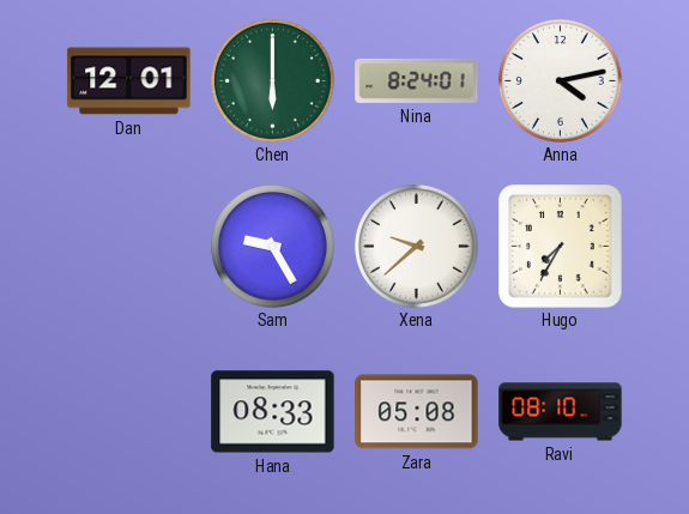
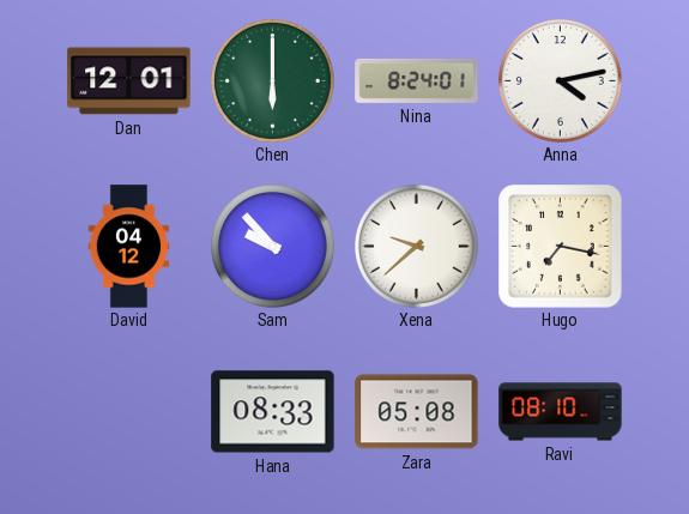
David: none -> 04:12 (129, 247)
Sam: 9:25 -> 9:53 (272, 246)
Hugo: 7:35 -> 7:17 (561, 247)
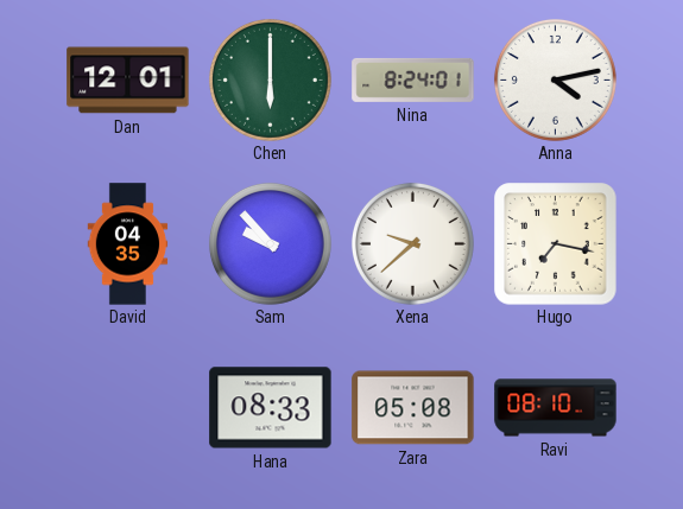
David: 04:12 -> 04:35 (128, 244)
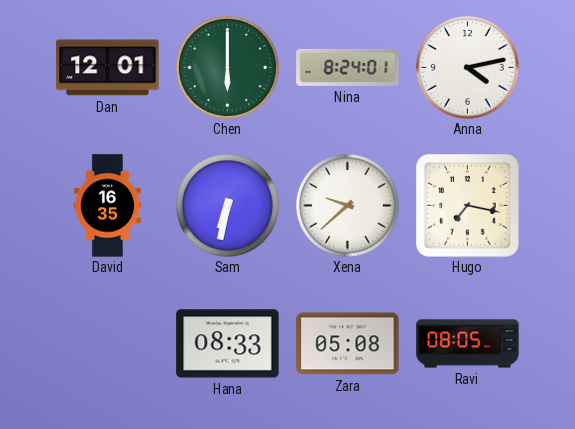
David: 04:35 -> 16:35 (108, 206)
Sam: 9:53 -> 6:32 (227, 205)
Ravi: 08:10 -> 08:05 (468, 344)
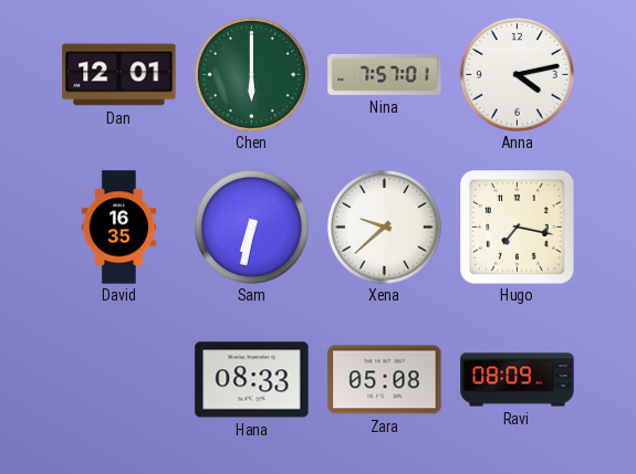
Nina: 8:24 -> 7:57 (385, 74)
Ravi: 08:05 -> 08:09 (518, 380)
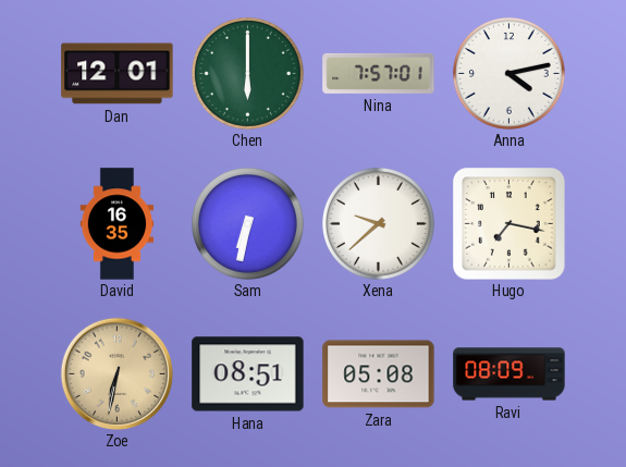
Zoe: none -> 6:32 (116, 373)
Hana: 08:33 -> 08:51 (248, 374)
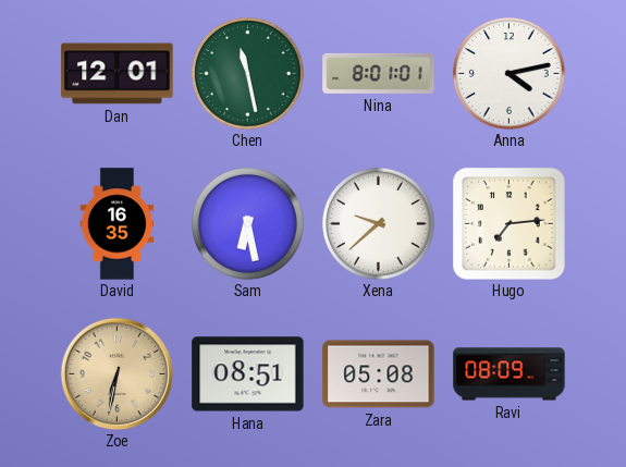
Chen: 6:00 -> 11:28 (247, 73)
Nina: 7:57 -> 8:01 (379, 73)
Sam: 6:32 -> 6:28 (247, 223)
Hugo: 7:17 -> 7:14 (510, 224)
